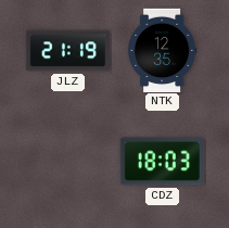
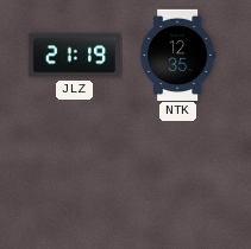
CDZ: 18:03 -> none (162, 162)
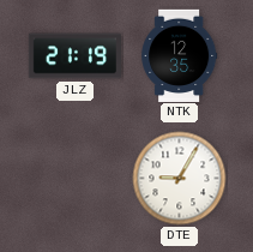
DTE: none -> 9:05 (180, 179)
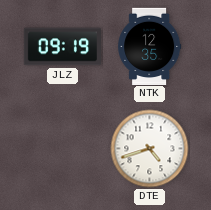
JLZ: 21:19 -> 09:19 (62, 47)
DTE: 9:05 -> 4:42 (150, 149)
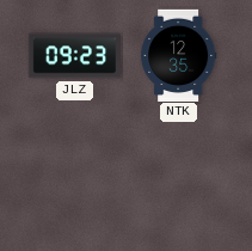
JLZ: 09:19 -> 09:23 (74, 56)
DTE: 4:42 -> none (150, 149)
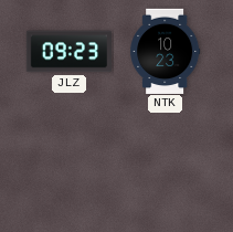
NTK: 12:35 -> 10:23 (166, 51)
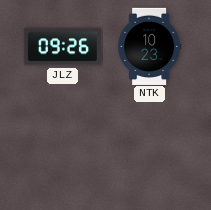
JLZ: 09:23 -> 09:26 (62, 47)
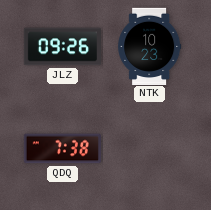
QDQ: none -> 7:38 (62, 149)
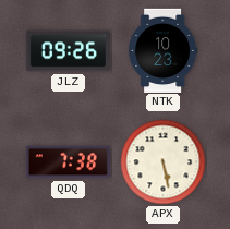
APX: none -> 5:28 (164, 162)
